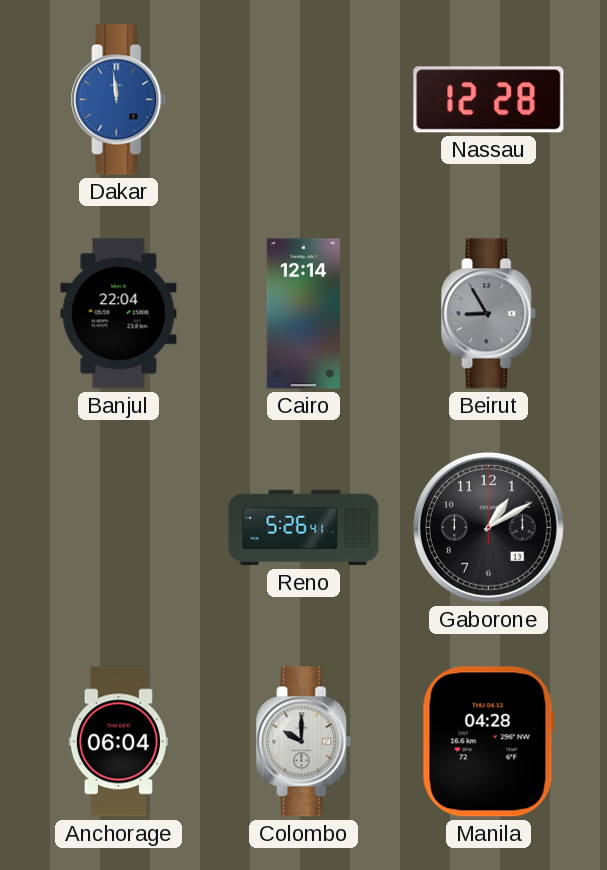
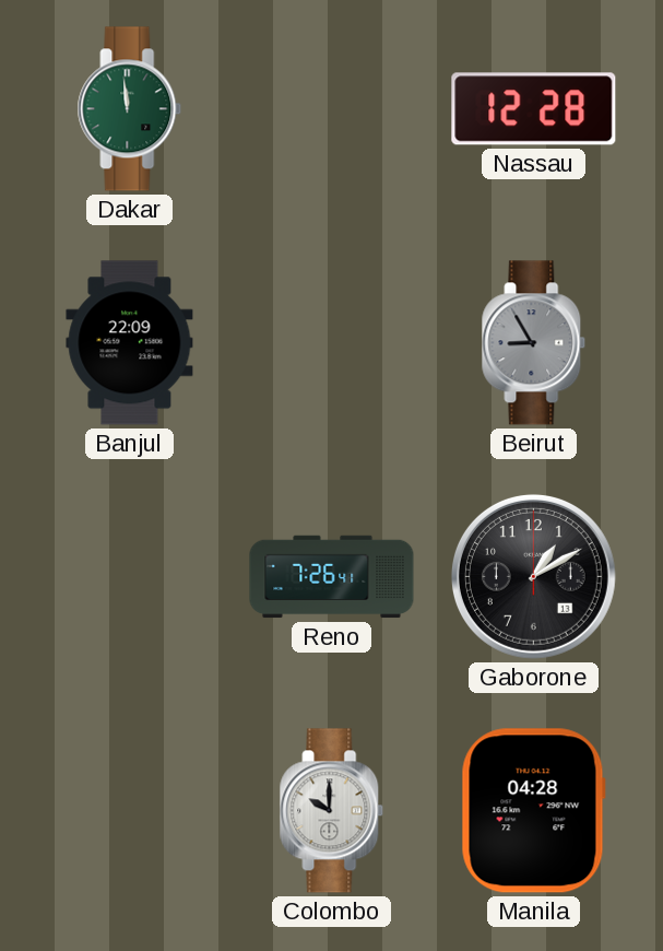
Dakar dial: blue -> green (130, 109)
Banjul: 22:04 -> 22:09 (130, 343)
Cairo: 12:14 -> none (303, 314)
Reno: 5:26 -> 7:26 (332, 577)
Anchorage: 06:04 -> none (118, 742)
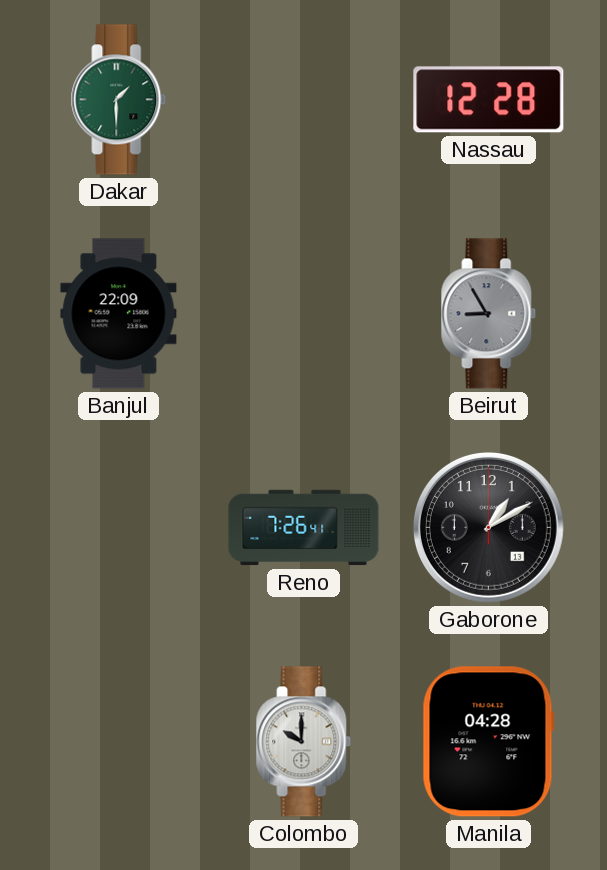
Dakar: 11:59 -> 1:30 (119, 100)
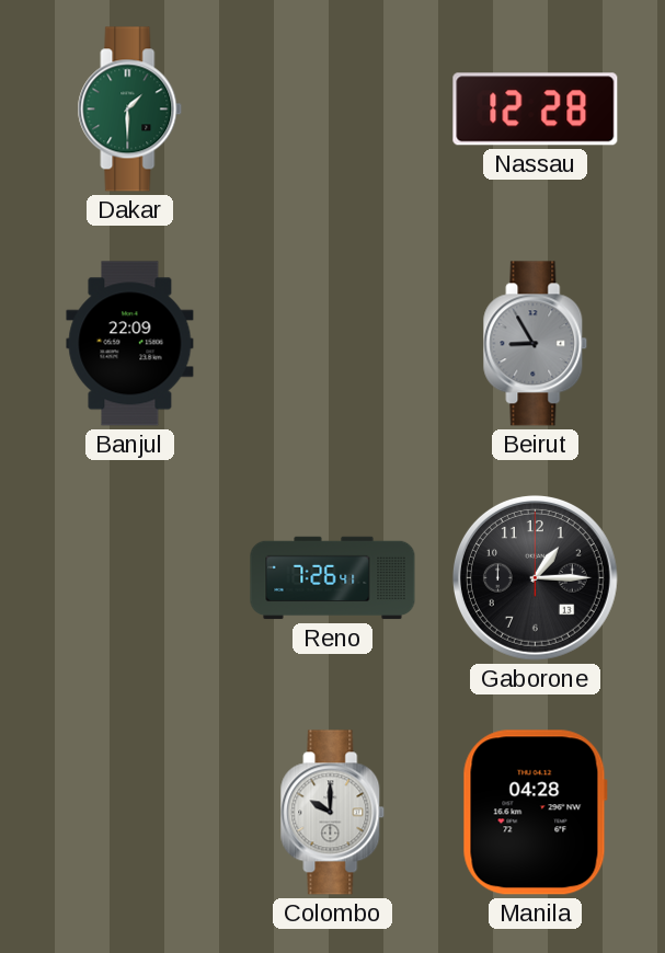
Gaborone: 1:10 -> 1:15 (535, 577)
